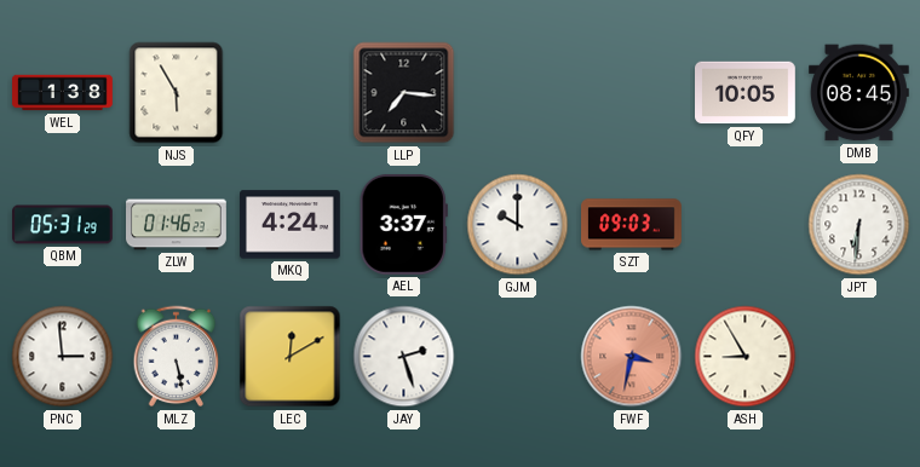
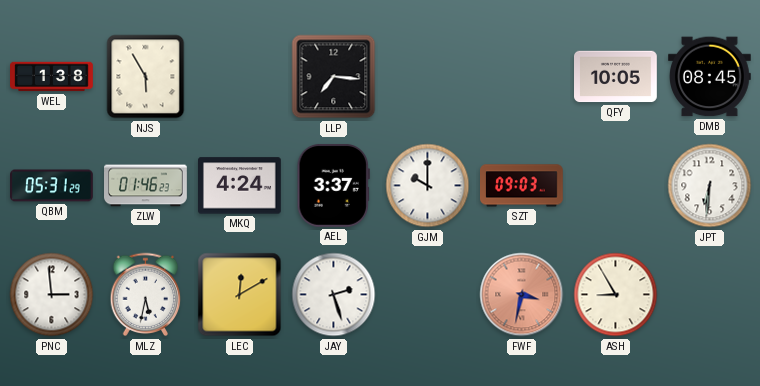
MLZ: 5:28 -> 5:32 (146, 295)
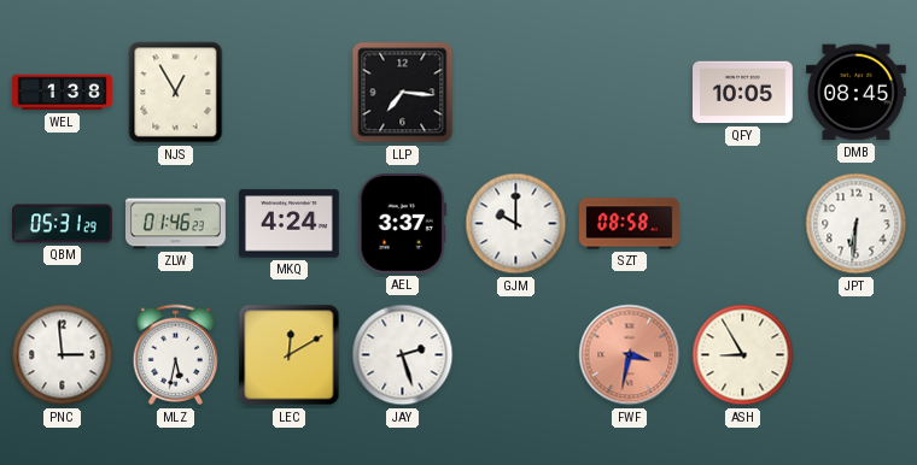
NJS: 5:55 -> 12:55 (176, 93)
SZT: 09:03 -> 08:58 (630, 224)
